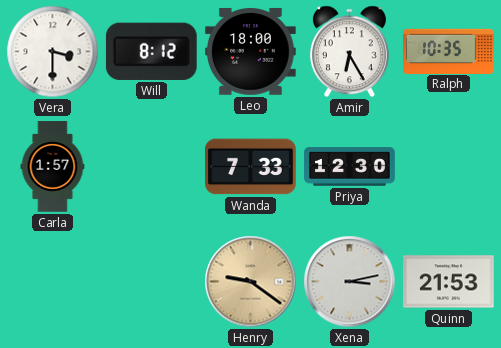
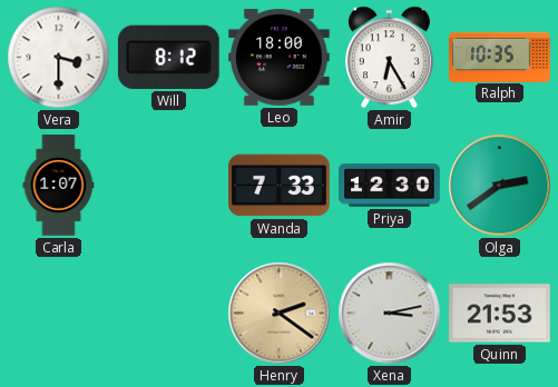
Carla: 1:57 -> 1:07 (59, 186)
Olga: none -> 2:39 (500, 186)
Henry: 9:21 -> 2:21 (280, 314)
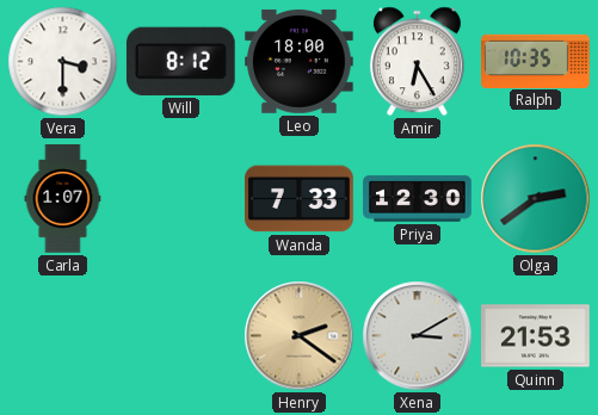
Xena: 3:13 -> 3:10 (418, 336)
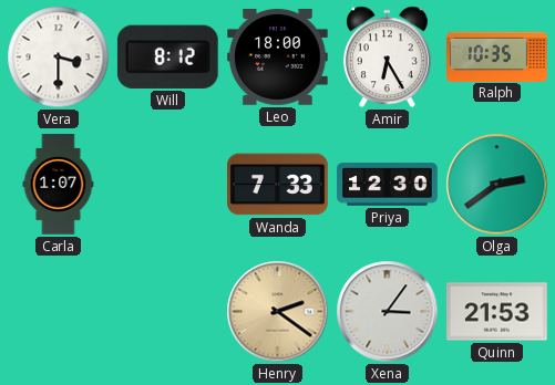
Xena: 3:10 -> 3:06 (388, 312)
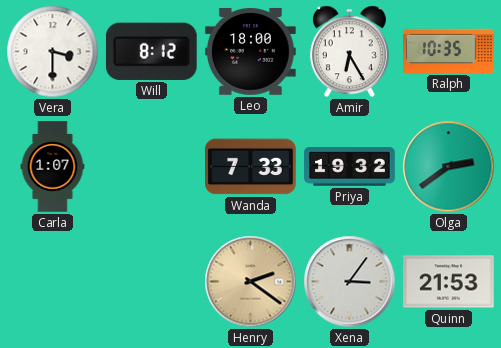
Priya: 12:30 -> 19:32 (350, 167)
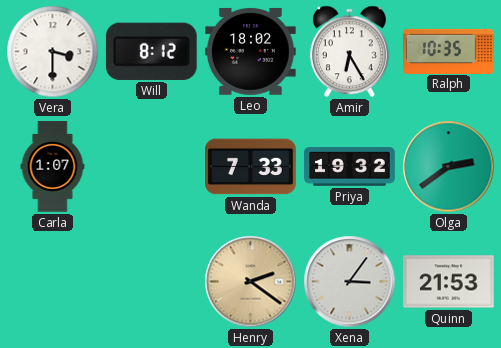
Leo: 18:00 -> 18:02 (251, 51)
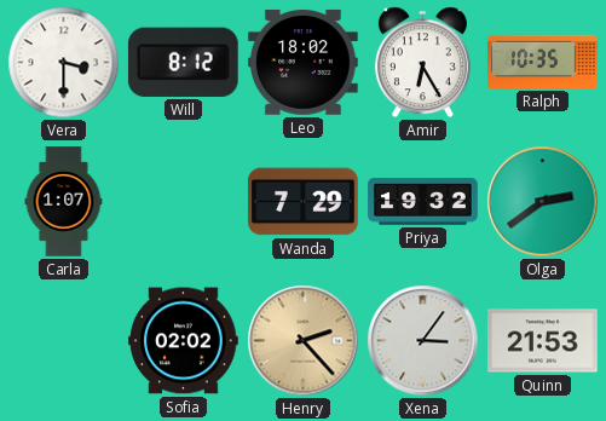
Wanda: 7:33 -> 7:29 (304, 202)
Sofia: none -> 02:02 (184, 341)
Henry: 2:21 -> 2:23 (304, 341)
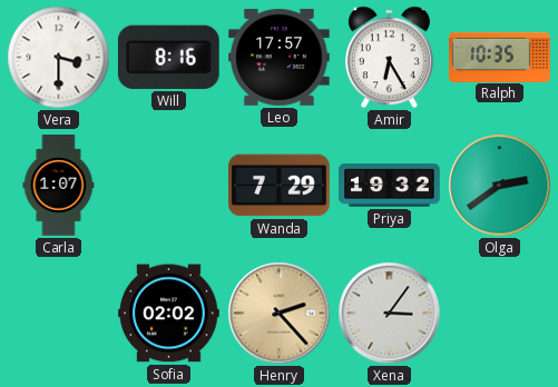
Will: 8:12 -> 8:16 (168, 57)
Leo: 18:02 -> 17:57 (280, 57)
Quinn: 21:53 -> none (543, 341)
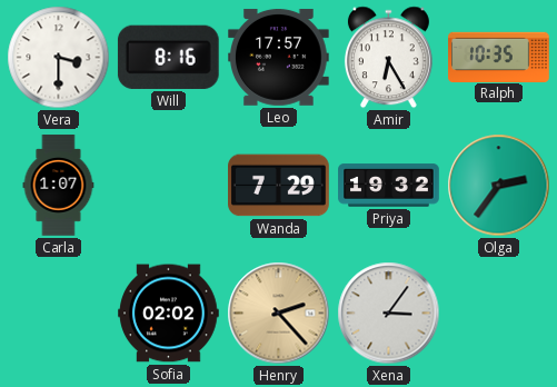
Olga: 2:39 -> 2:36 (499, 186)
